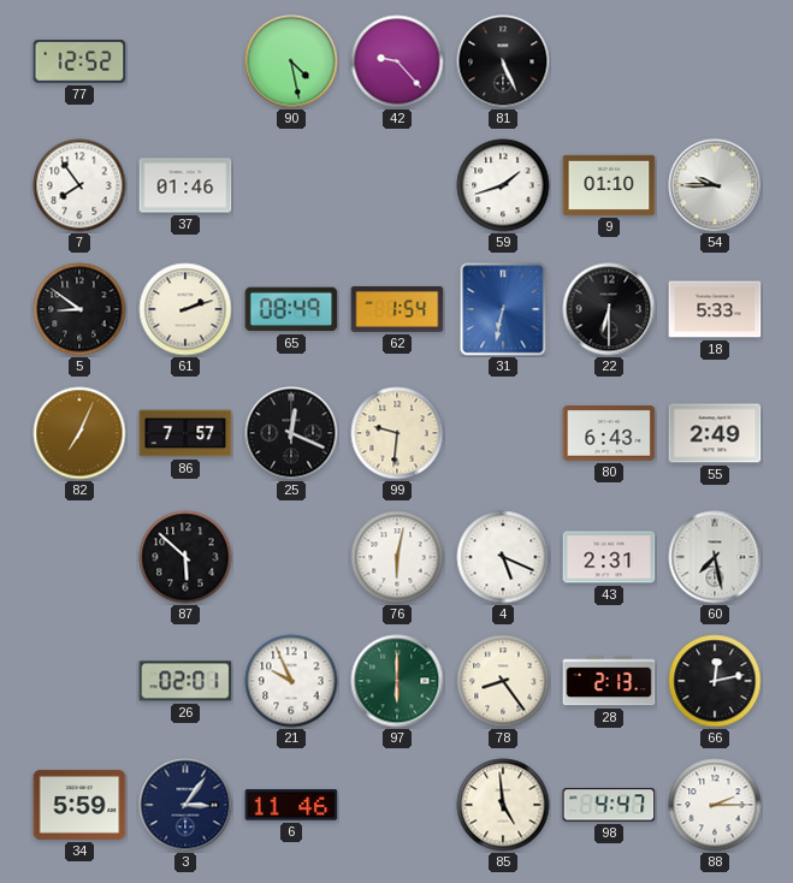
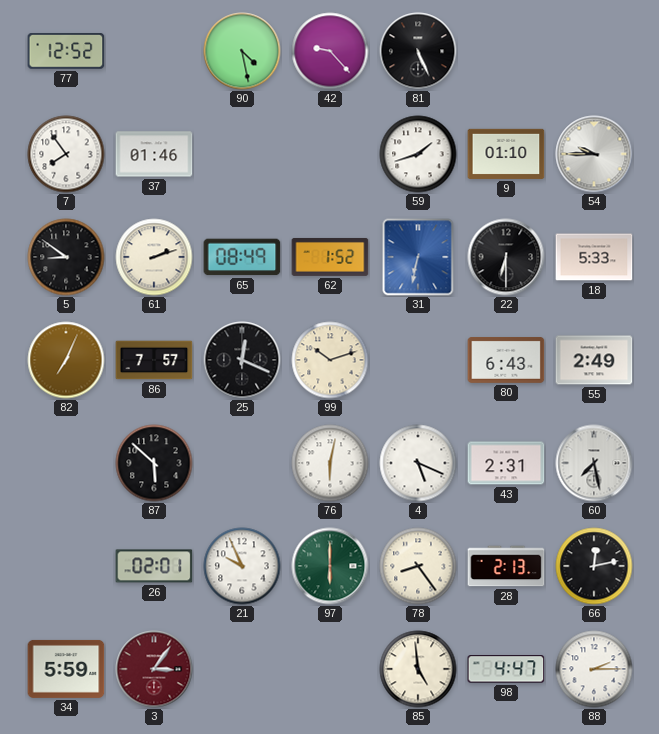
62: 1:54 -> 1:52 (330, 257)
99: 9:31 -> 10:12 (330, 360)
3 dial: navy -> burgundy (154, 669)
6: 11:46 -> none (291, 805)
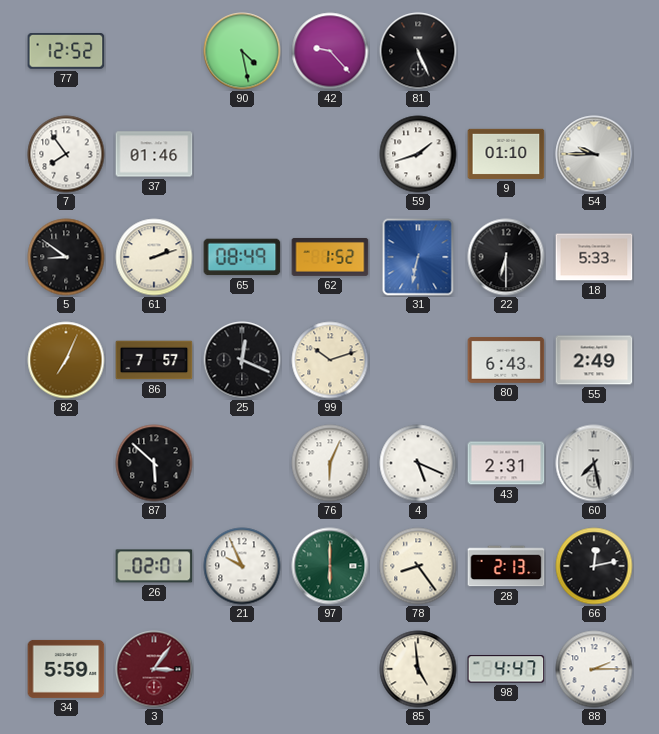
76: 6:02 -> 6:04 (330, 463)
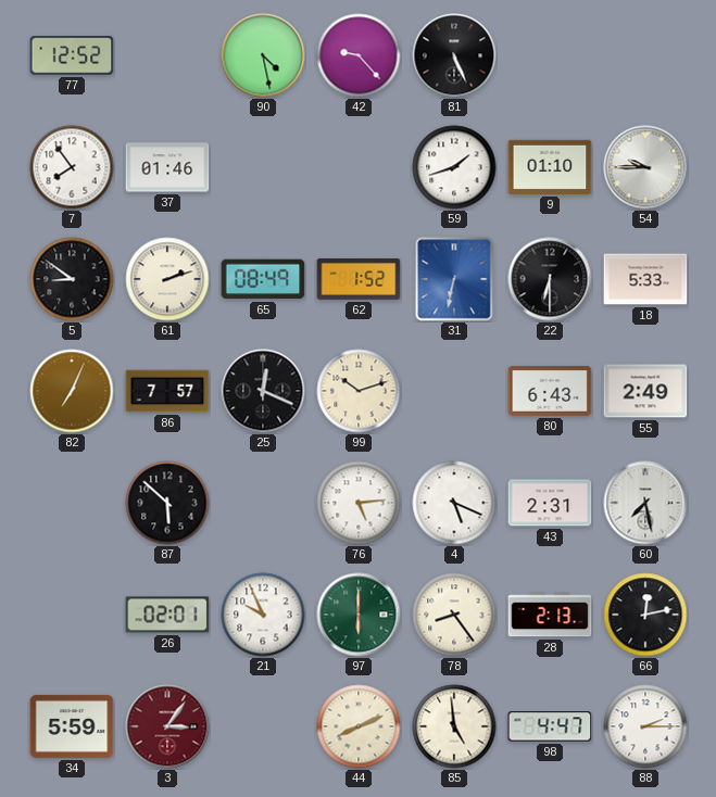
76: 6:04 -> 5:14 (359, 503)
44: none -> 8:11 (359, 726)
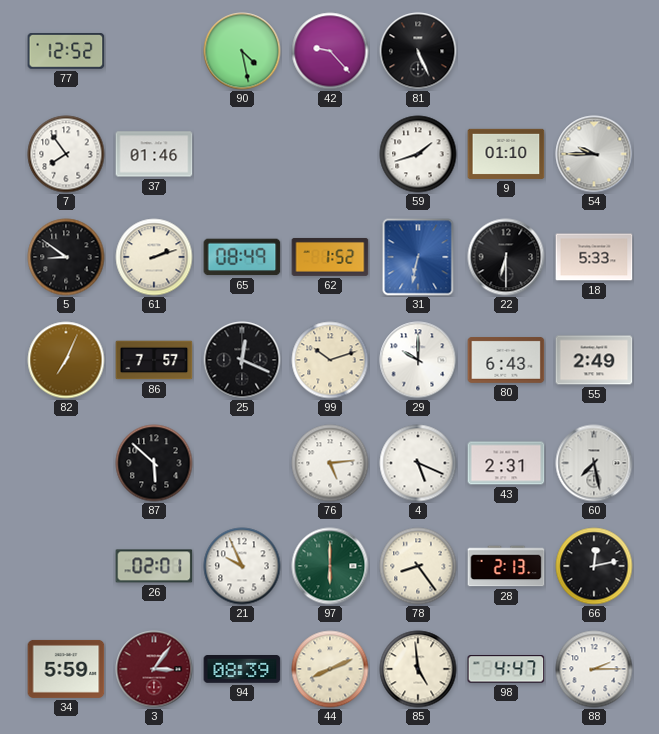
29: none -> 10:00 (418, 360)
94: none -> 08:39 (242, 670)
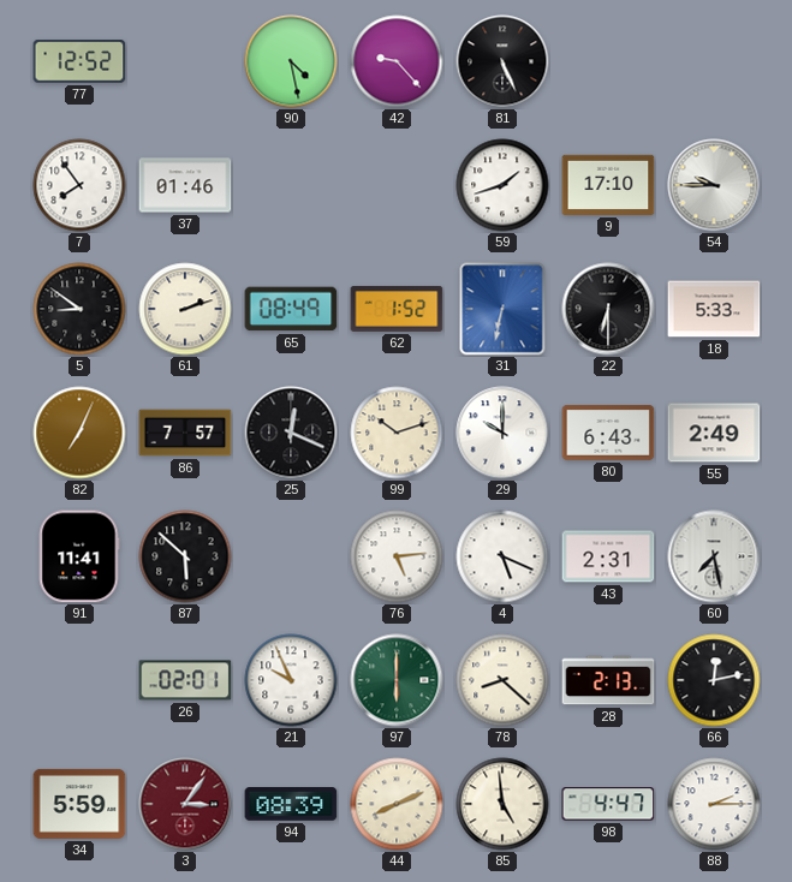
9: 01:10 -> 17:10 (608, 185)
91: none -> 11:41 (79, 556)
78: 8:24 -> 8:22 (502, 680)
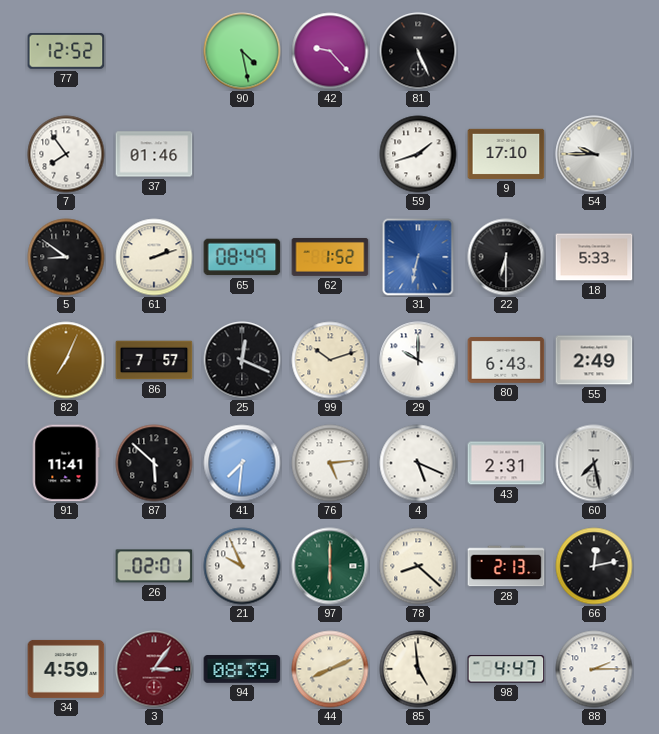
41: none -> 7:31 (242, 463)
34: 5:59 -> 4:59 (66, 669)
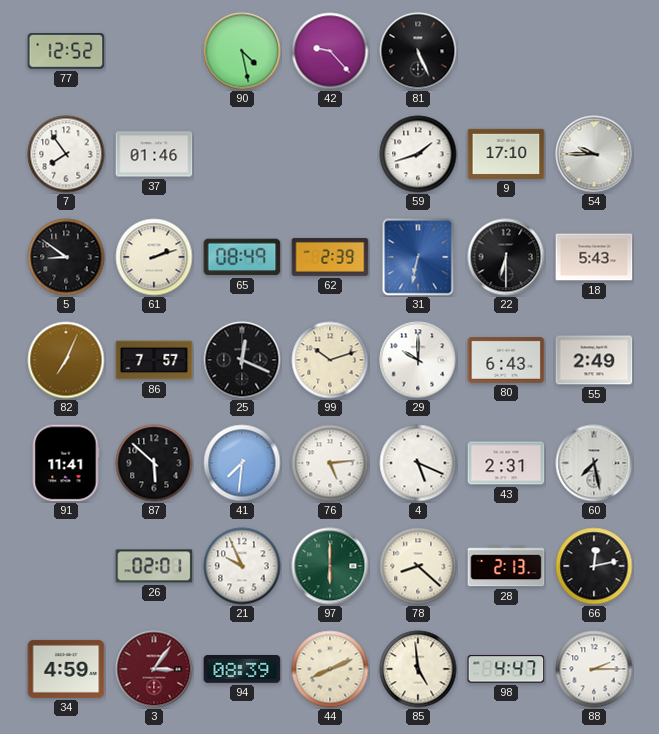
62: 1:52 -> 2:39 (330, 257)
18: 5:33 -> 5:43 (594, 257)
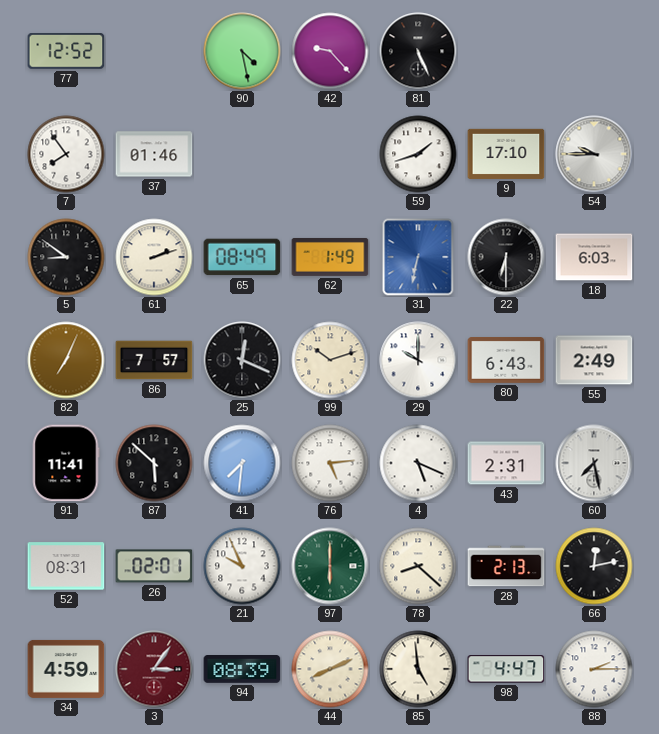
62: 2:39 -> 1:49 (330, 257)
18: 5:43 -> 6:03 (594, 257)
52: none -> 08:31 (66, 566)
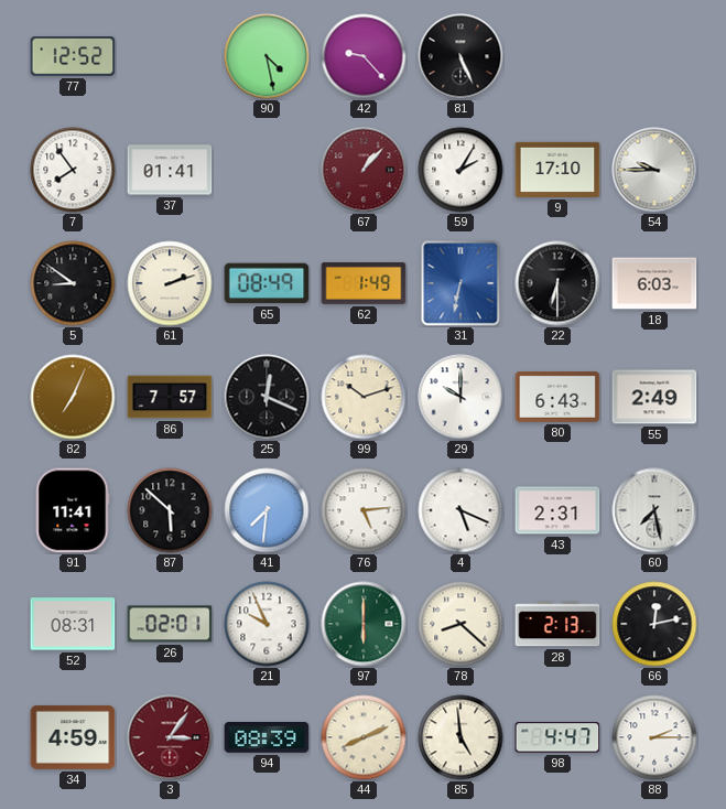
37: 01:46 -> 01:41 (170, 170)
67: none -> 1:07 (364, 170)
59: 1:42 -> 2:05 (460, 170)
